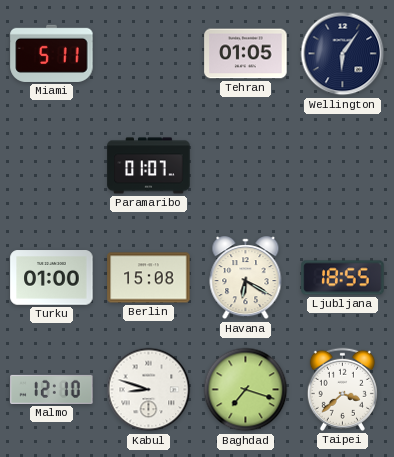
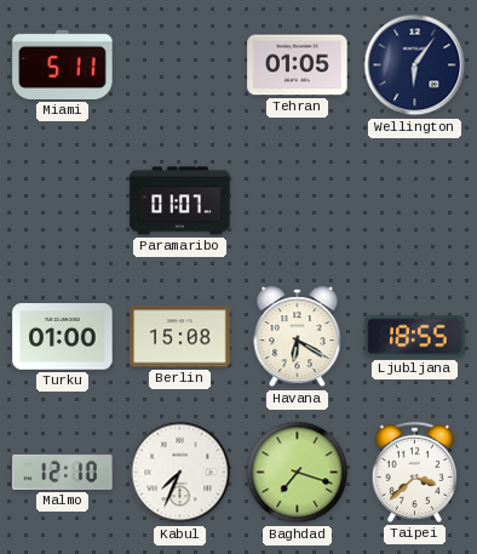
Kabul: 8:48 -> 7:34 (180, 473)
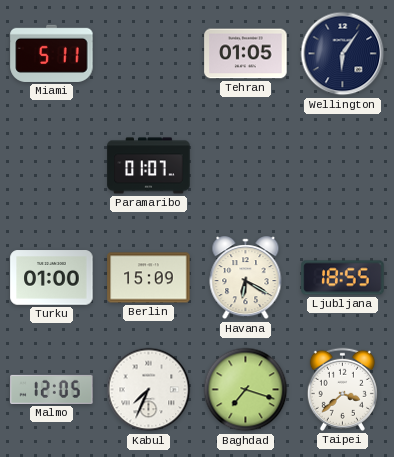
Berlin: 15:08 -> 15:09 (149, 278)
Malmo: 12:10 -> 12:05 (52, 389)
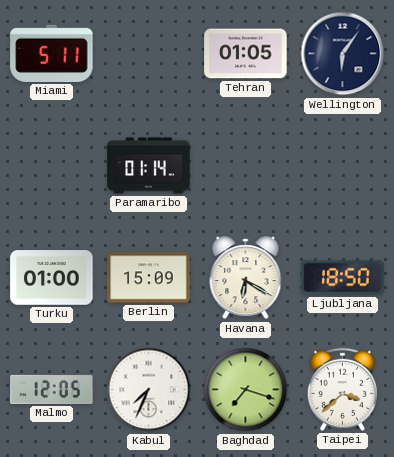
Paramaribo: 01:07 -> 01:14 (149, 166)
Ljubljana: 18:55 -> 18:50 (343, 278)
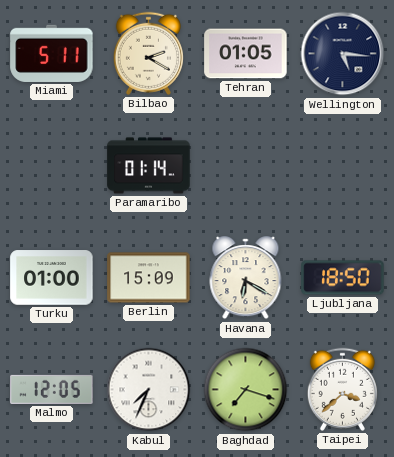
Bilbao: none -> 2:20 (148, 53)
Wellington: 6:06 -> 5:16 (343, 54)
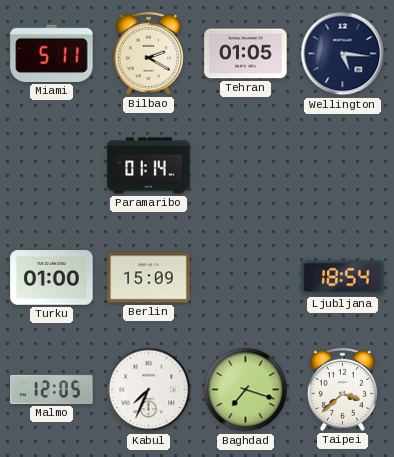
Havana: 6:20 -> none (246, 278)
Ljubljana: 18:50 -> 18:54 (343, 278)
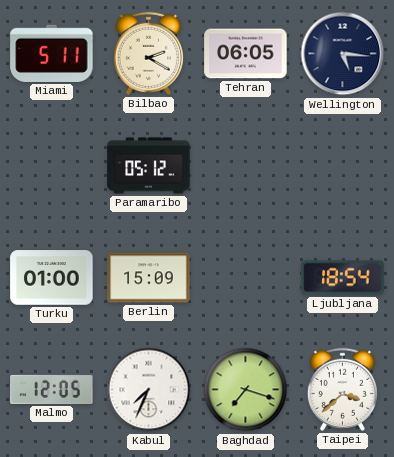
Tehran: 01:05 -> 06:05 (246, 54)
Paramaribo: 01:14 -> 05:12 (149, 166)
